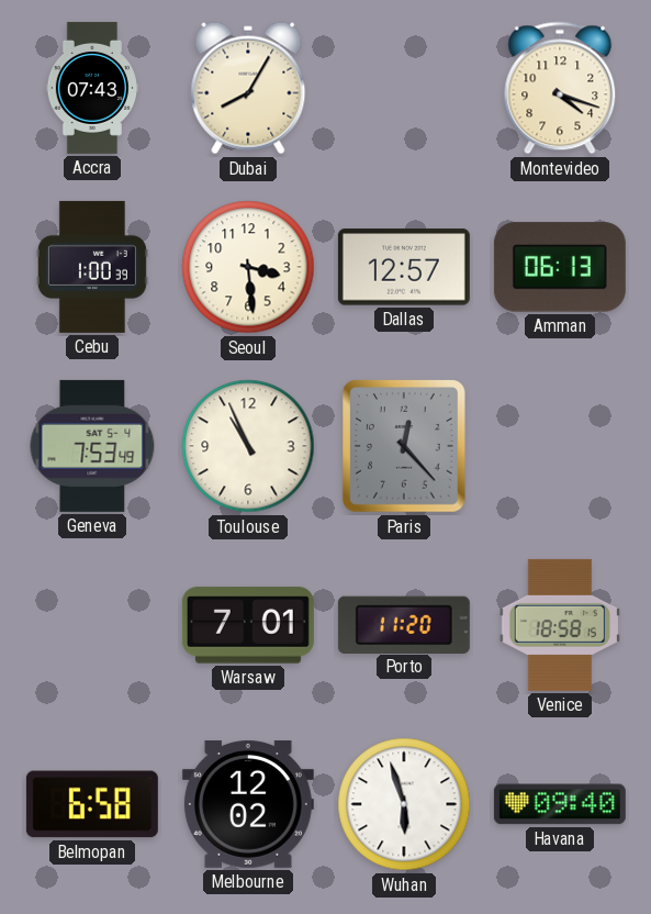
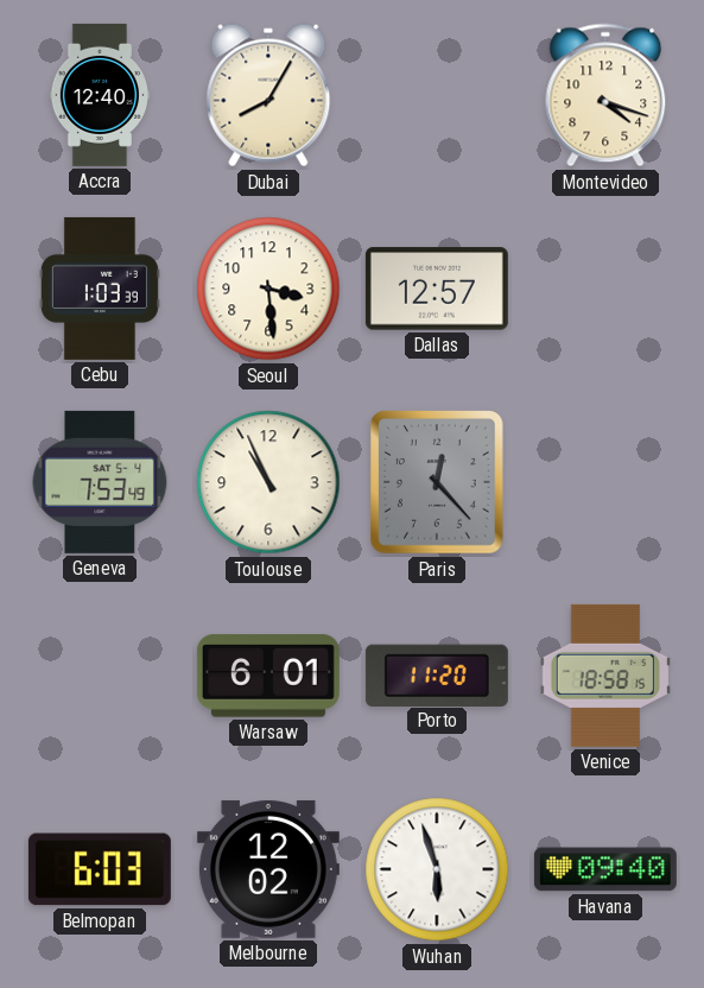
Accra: 07:43 -> 12:40 (99, 95)
Cebu: 1:00 -> 1:03 (100, 289)
Amman: 06:13 -> none (560, 267)
Warsaw: 7:01 -> 6:01 (268, 676)
Belmopan: 6:58 -> 6:03 (100, 869)
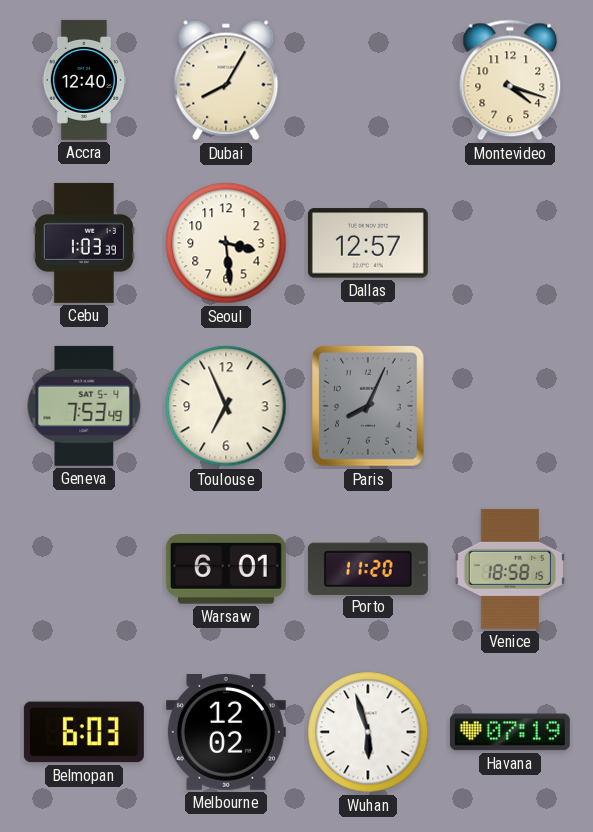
Toulouse: 10:56 -> 6:56 (226, 406)
Paris: 12:23 -> 8:04 (368, 406)
Havana: 09:40 -> 07:19 (510, 732)
